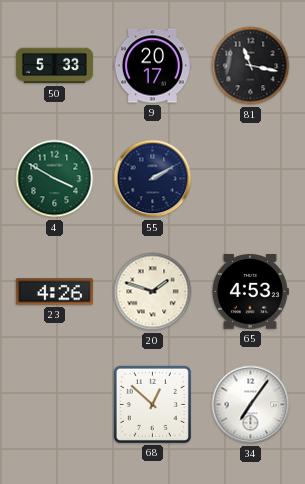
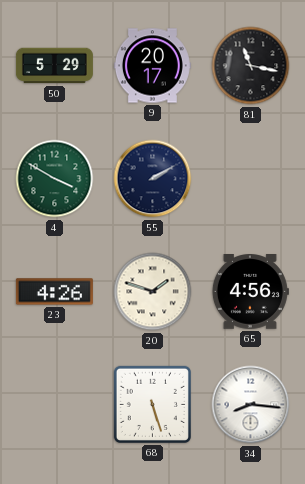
50: 5:33 -> 5:29 (54, 66)
65: 4:53 -> 4:56 (250, 292)
68: 12:52 -> 5:27 (152, 404)
34: 7:06 -> 8:16 (251, 405)
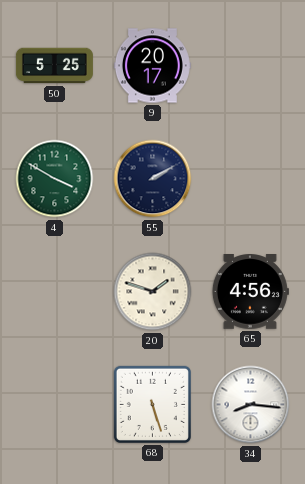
50: 5:29 -> 5:25 (54, 66)
81: 11:17 -> none (251, 66)
23: 4:26 -> none (54, 292)
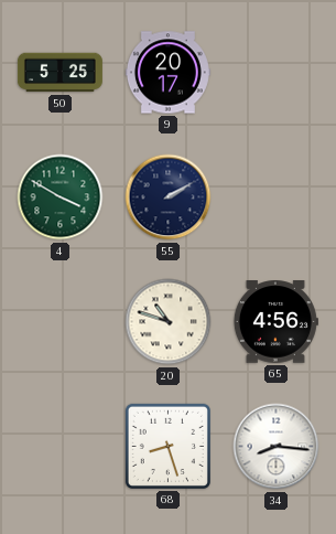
20: 1:48 -> 10:48 (169, 322)
68: 5:27 -> 8:27 (167, 446)
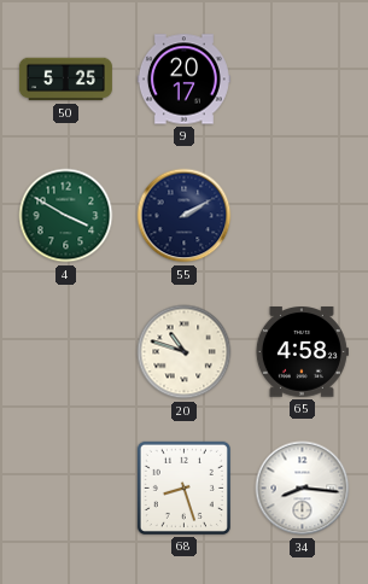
65: 4:56 -> 4:58 (302, 352)
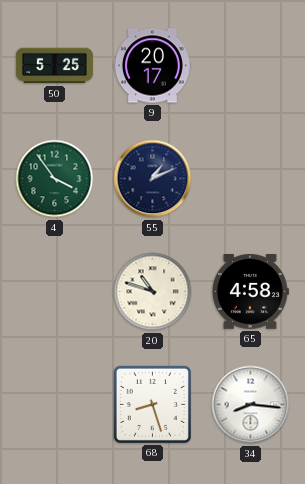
4: 3:50 -> 3:54 (55, 179)
55: 2:10 -> 1:11 (153, 179)
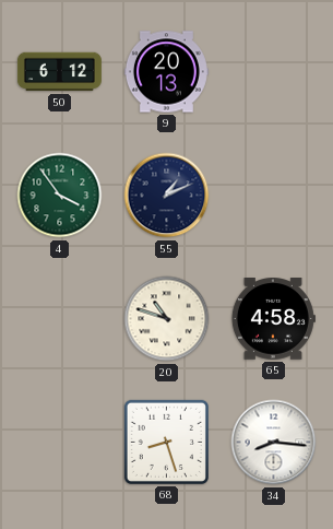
50: 5:25 -> 6:12 (59, 72)
9: 20:17 -> 20:13 (166, 72)
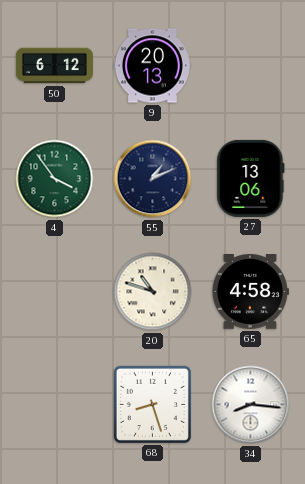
27: none -> 13:06 (251, 178)
